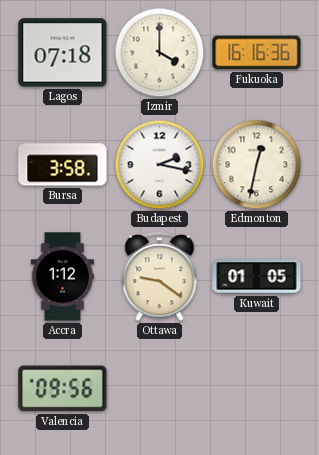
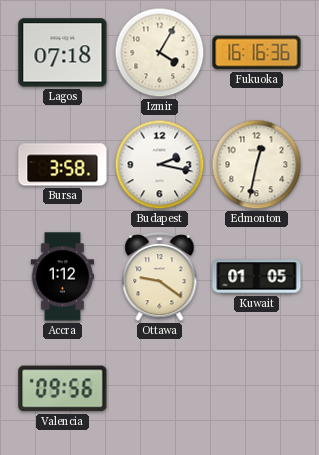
Izmir: 4:00 -> 4:05 (160, 53)
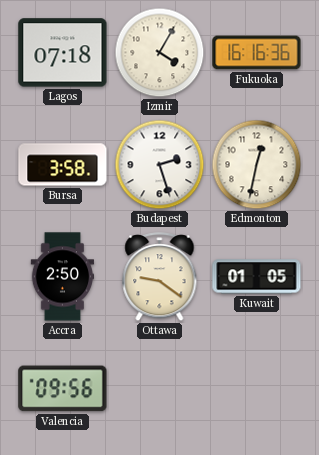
Budapest: 2:17 -> 2:27 (160, 165)
Accra: 1:12 -> 2:50 (63, 277)
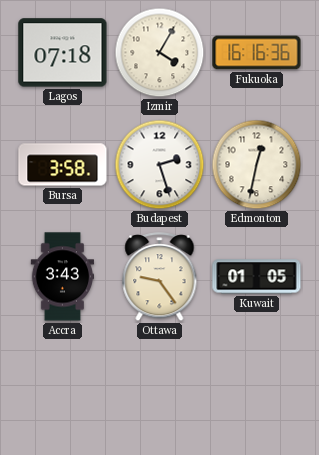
Accra: 2:50 -> 3:43 (63, 277)
Ottawa: 9:21 -> 9:24 (160, 277)
Valencia: 09:56 -> none (63, 389)
